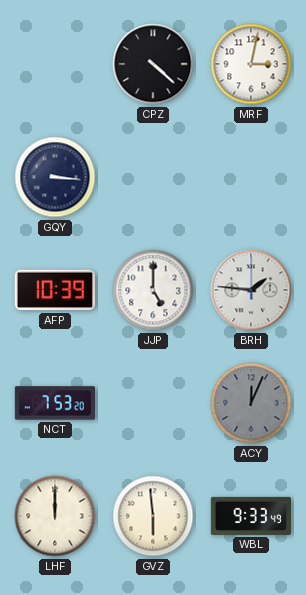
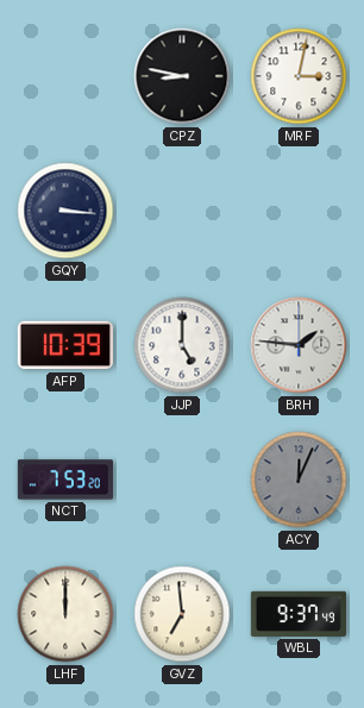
CPZ: 4:22 -> 8:47 (182, 76)
GVZ: 5:59 -> 6:59 (182, 614)
WBL: 9:33 -> 9:37 (297, 614)
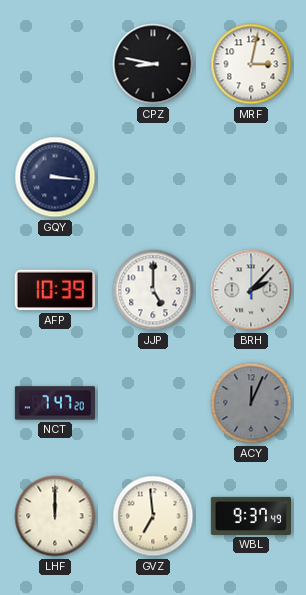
BRH: 1:46 -> 2:07 (251, 290)
NCT: 7:53 -> 7:47 (54, 403)
